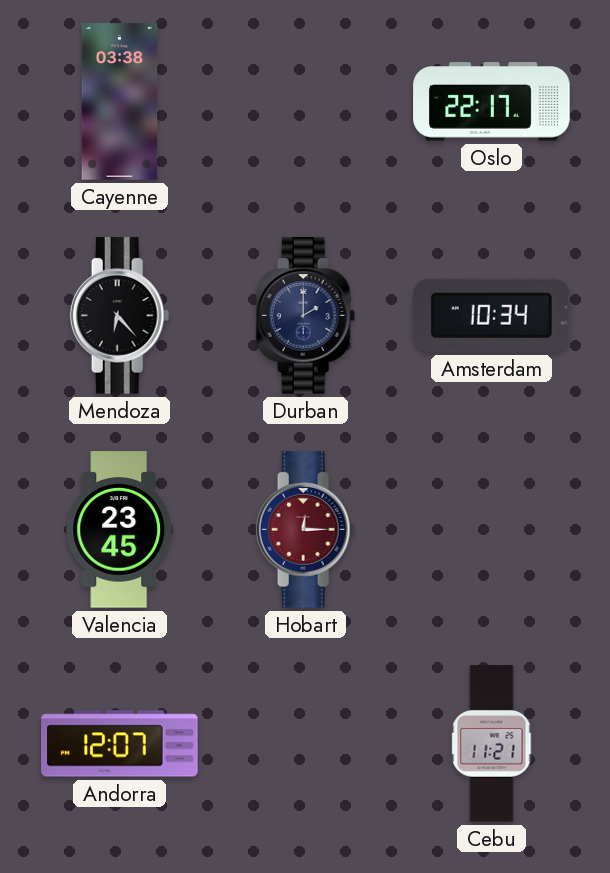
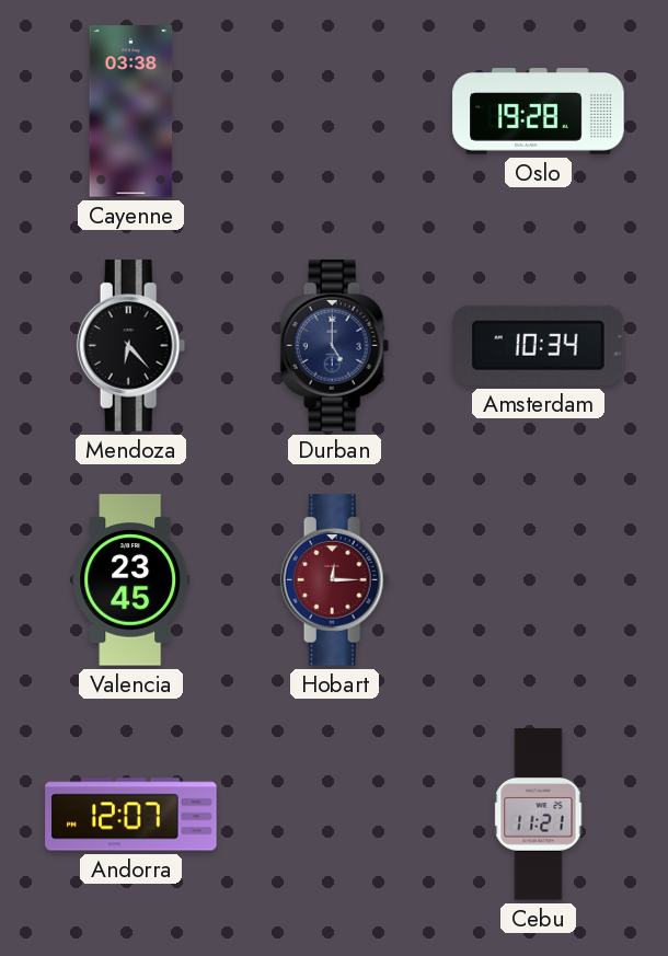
Oslo: 22:17 -> 19:28 (539, 112)
Durban: 2:00 -> 5:00 (335, 346)
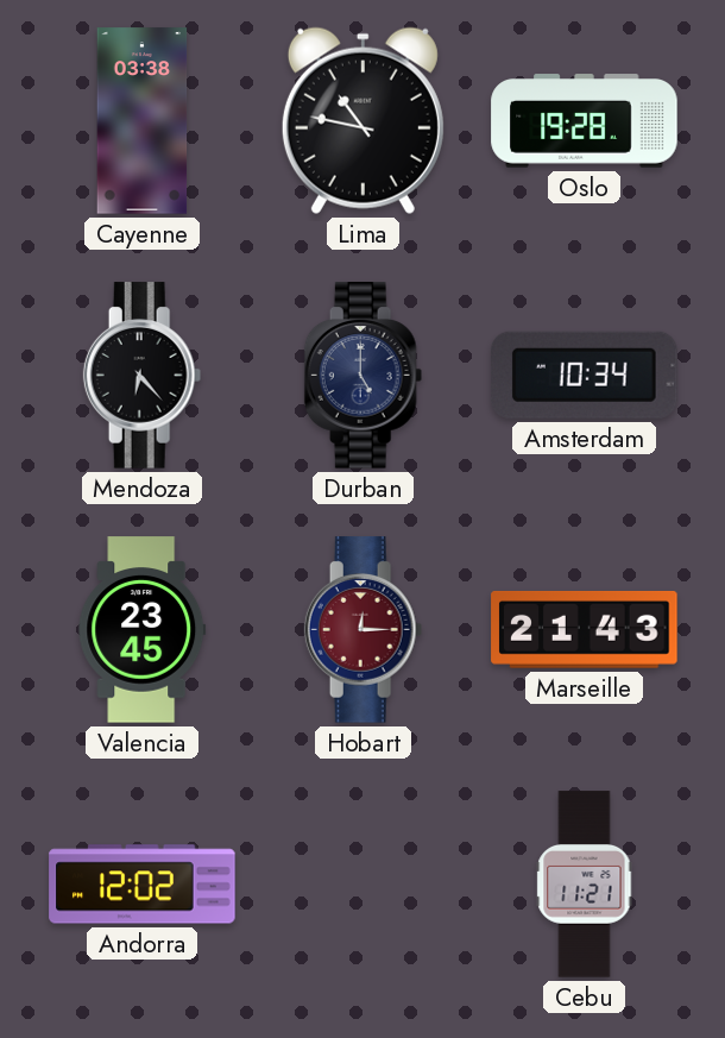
Lima: none -> 10:47 (363, 120)
Marseille: none -> 21:43 (585, 629)
Andorra: 12:07 -> 12:02 (143, 885)
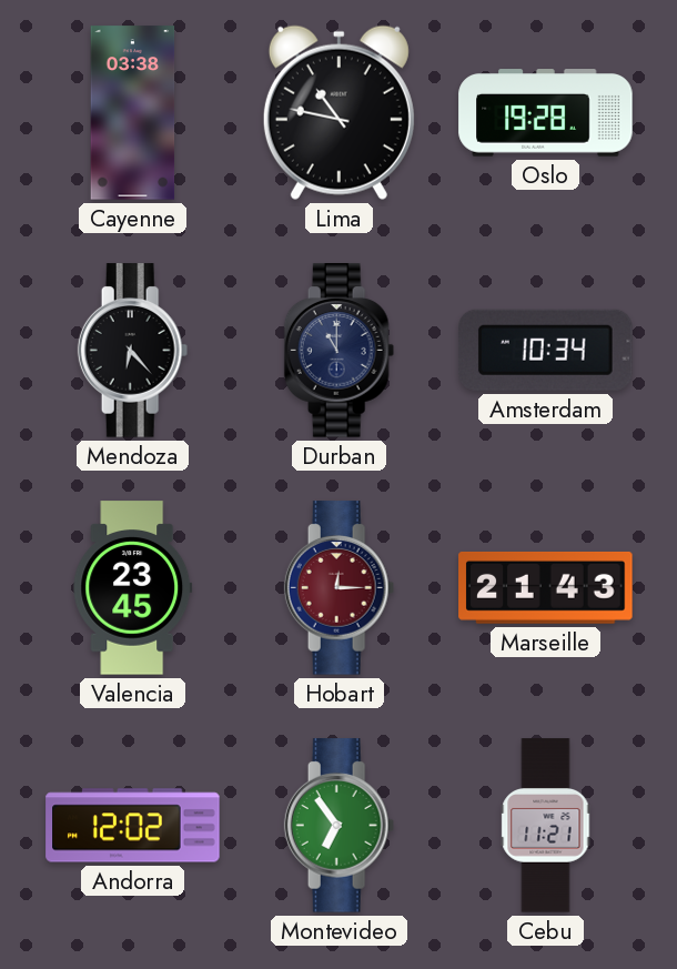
Durban: 5:00 -> 11:00 (340, 351)
Montevideo: none -> 6:54 (340, 826)
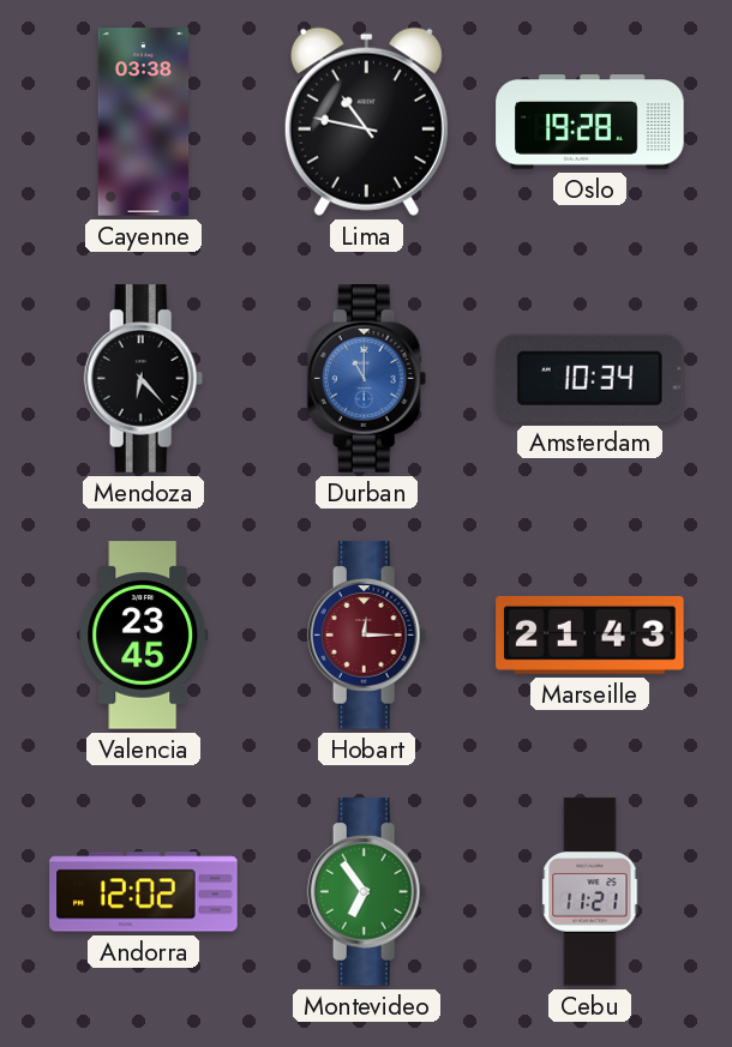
Durban dial: navy -> blue (367, 379)
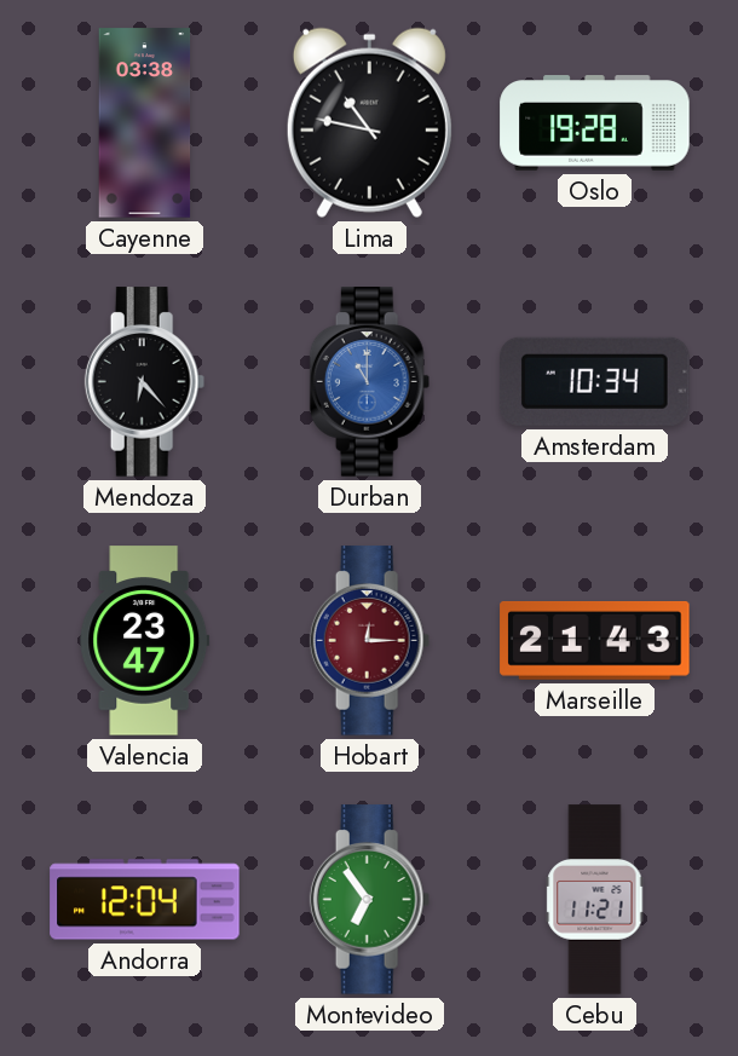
Valencia: 23:45 -> 23:47 (145, 641)
Andorra: 12:02 -> 12:04 (145, 900)
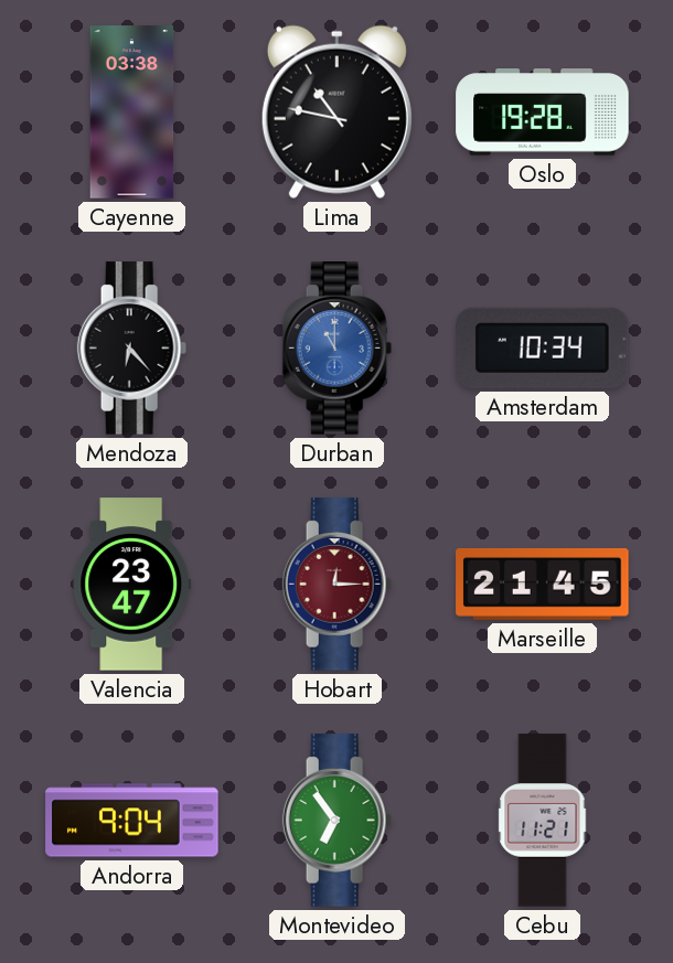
Marseille: 21:43 -> 21:45 (543, 584)
Andorra: 12:04 -> 9:04 (132, 821)
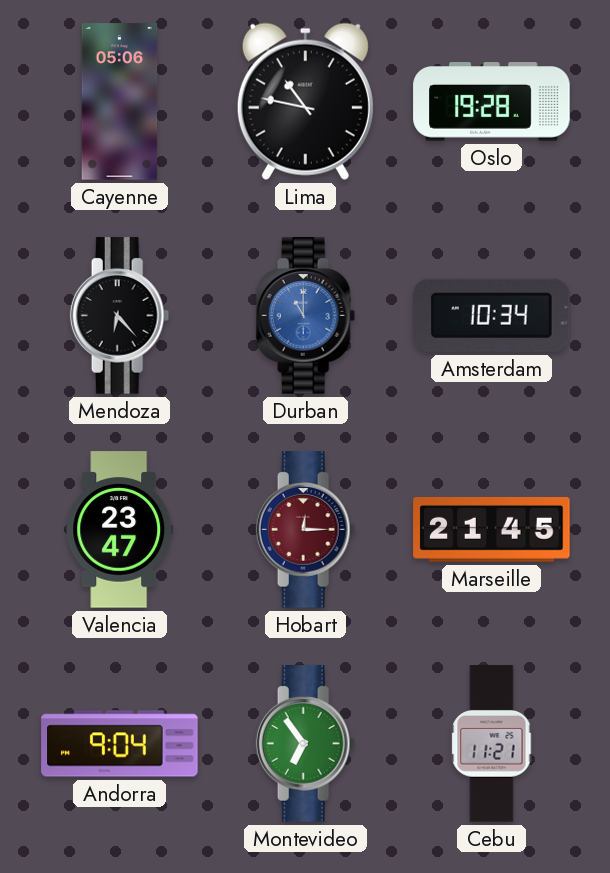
Cayenne: 03:38 -> 05:06 (120, 102)
